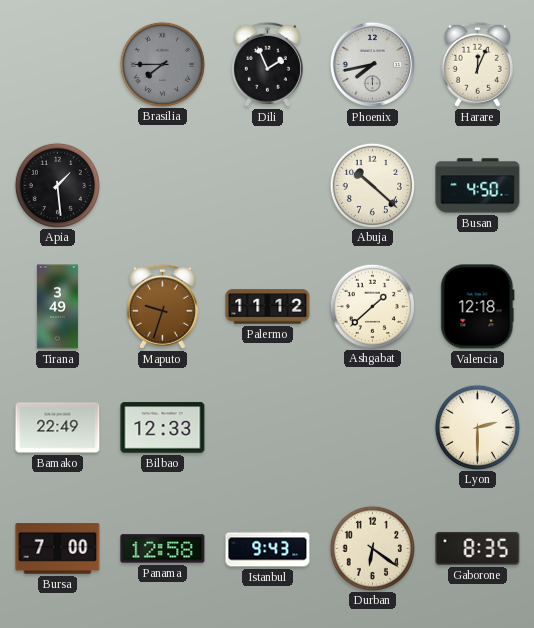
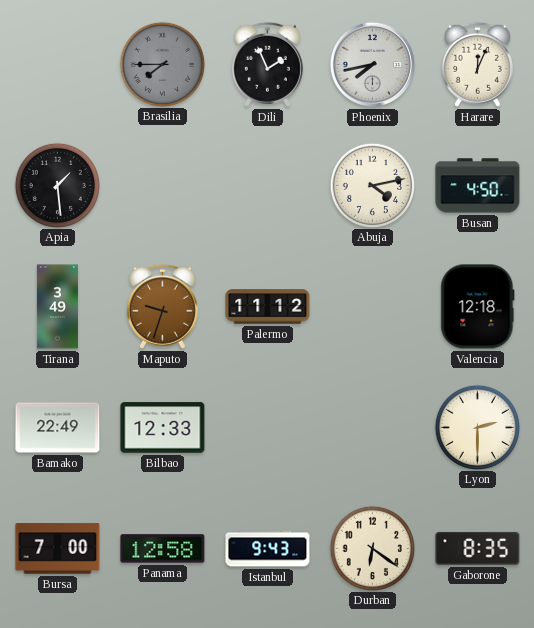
Abuja: 10:22 -> 4:13 (372, 185)
Ashgabat: 1:38 -> none (372, 306)
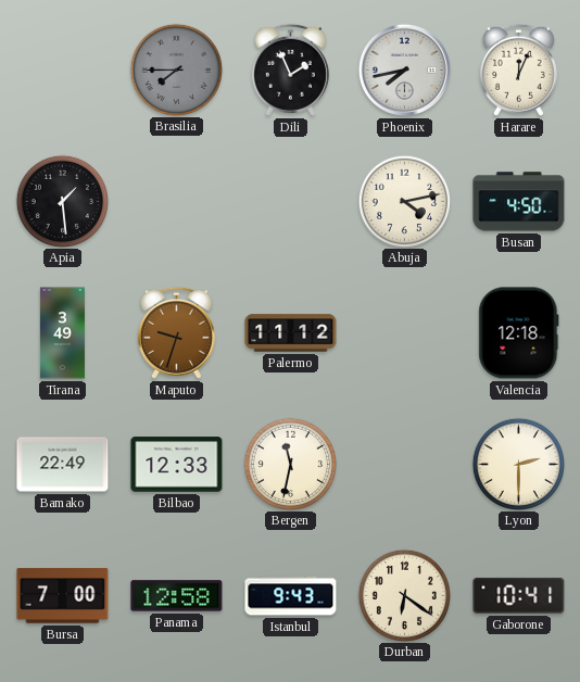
Bergen: none -> 11:32 (290, 464)
Gaborone: 8:35 -> 10:41 (519, 595)
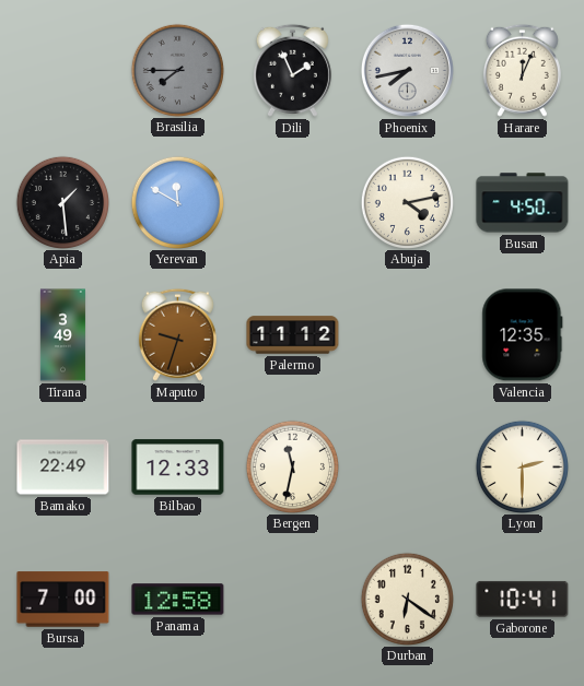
Yerevan: none -> 11:50 (177, 202)
Valencia: 12:18 -> 12:35 (523, 335)
Istanbul: 9:43 -> none (291, 596)
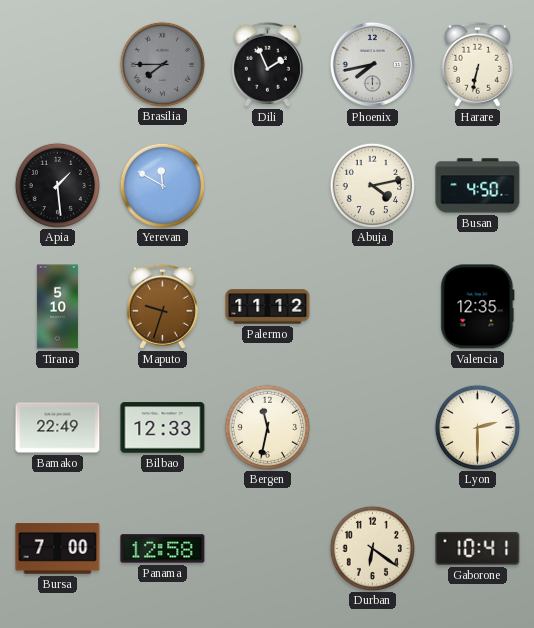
Harare: 12:04 -> 6:32 (477, 64)
Tirana: 3:49 -> 5:10 (57, 307)
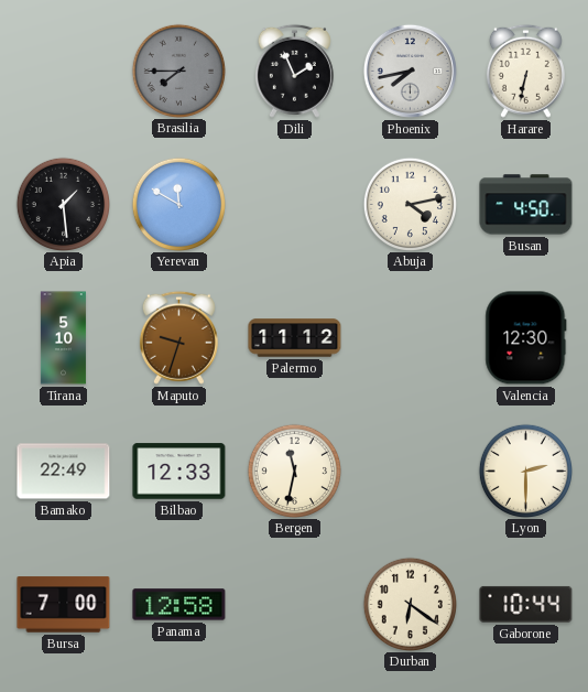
Valencia: 12:35 -> 12:30 (526, 338)
Gaborone: 10:41 -> 10:44 (526, 604)
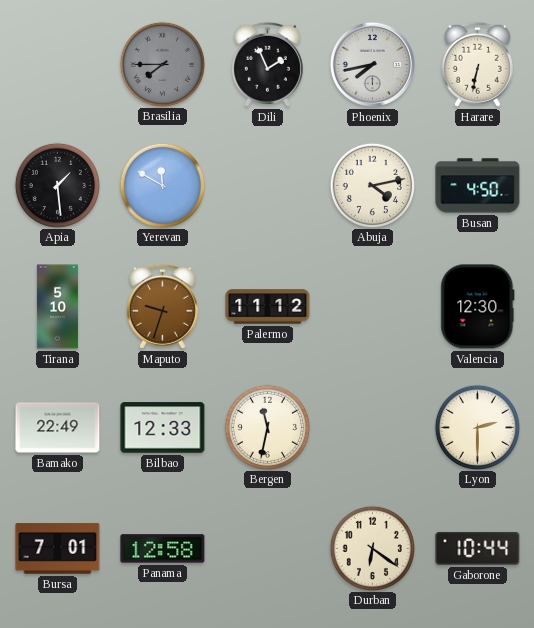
Bursa: 7:00 -> 7:01 (58, 549)
